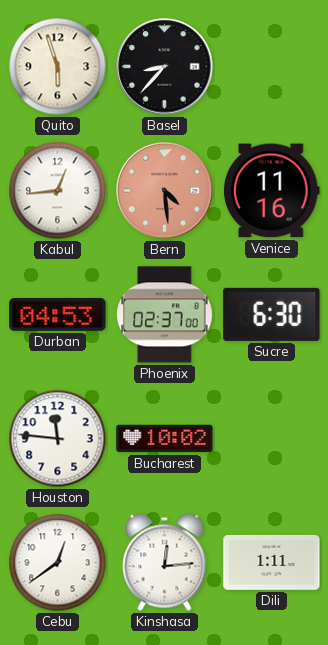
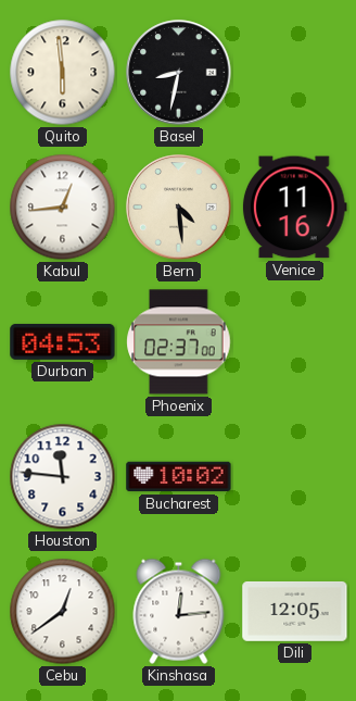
Quito: 5:57 -> 5:59 (63, 73)
Basel: 8:37 -> 8:32 (179, 73)
Bern dial: salmon -> cream (179, 208)
Sucre: 6:30 -> none (272, 314)
Dili: 1:11 -> 12:05 (295, 611)
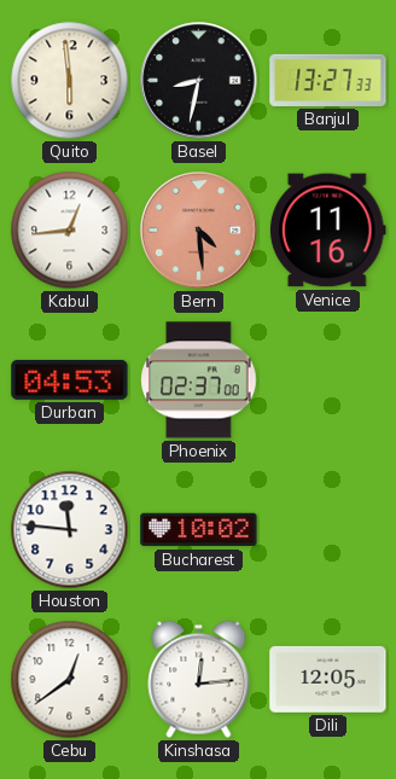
Banjul: none -> 13:27 (328, 80)
Bern dial: cream -> salmon (199, 231)
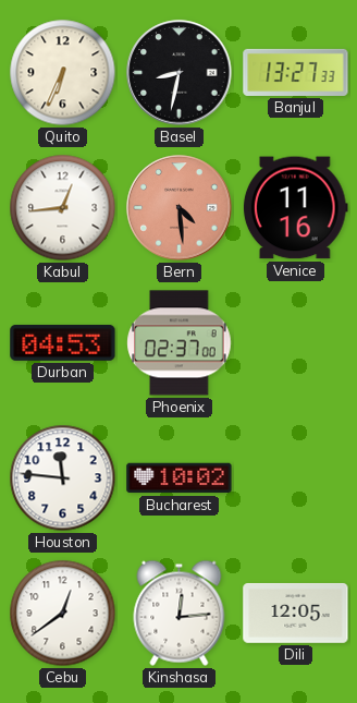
Quito: 5:59 -> 6:34 (63, 73)
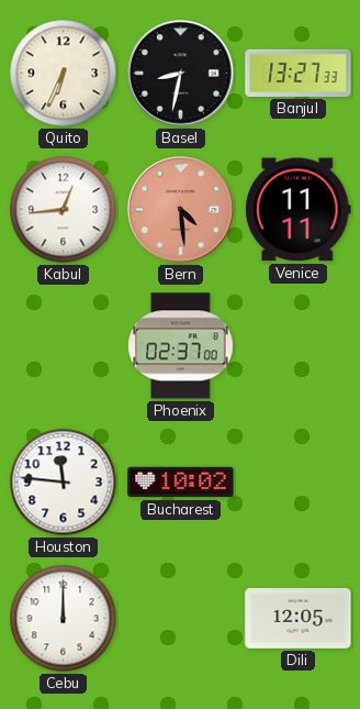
Venice: 11:16 -> 11:11 (297, 210)
Durban: 04:53 -> none (63, 342)
Cebu: 12:39 -> 12:00 (64, 619)
Kinshasa: 12:14 -> none (180, 613)
